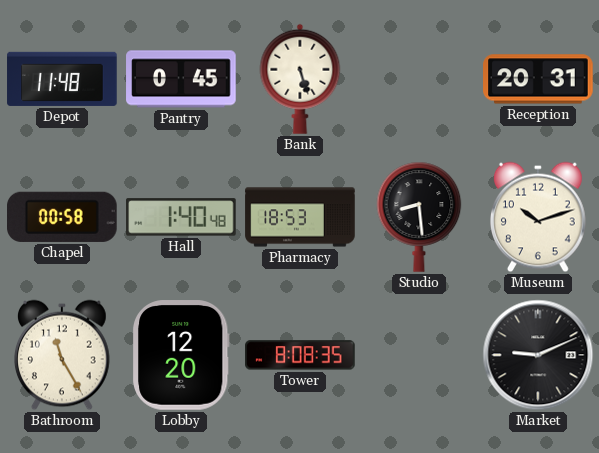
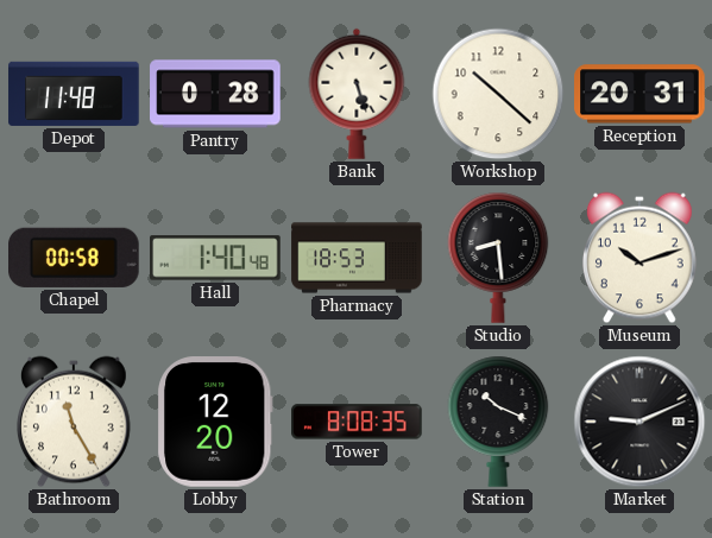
Pantry: 0:45 -> 0:28 (215, 94)
Workshop: none -> 10:22 (498, 94)
Station: none -> 10:19 (498, 422)
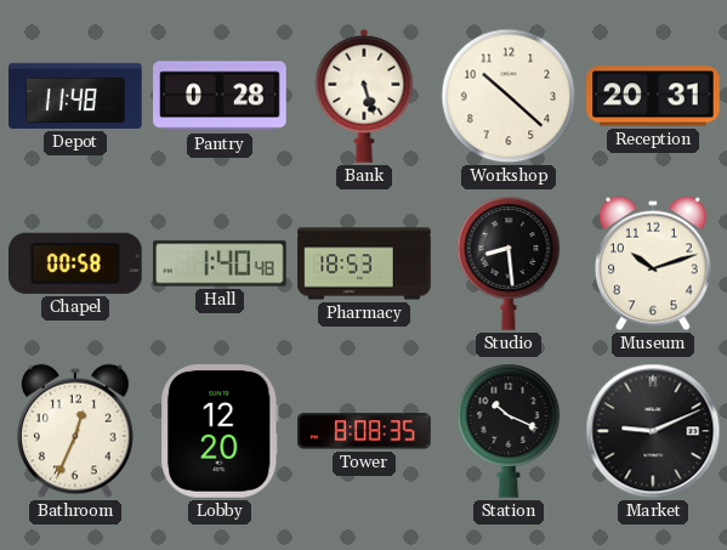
Bathroom: 11:25 -> 12:34 (76, 431)
